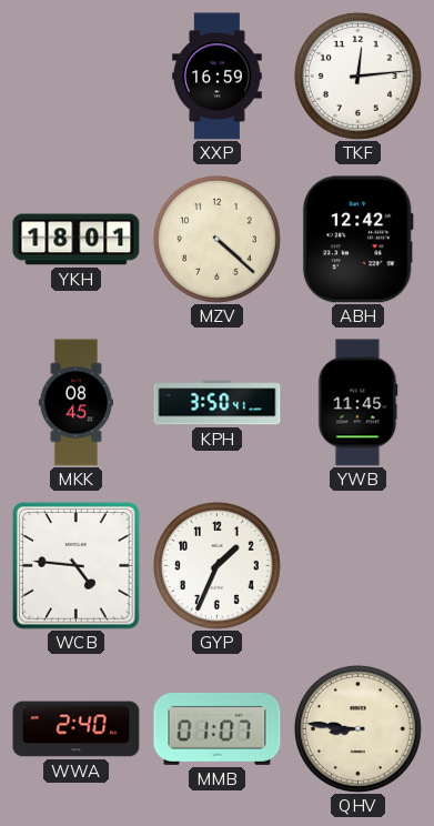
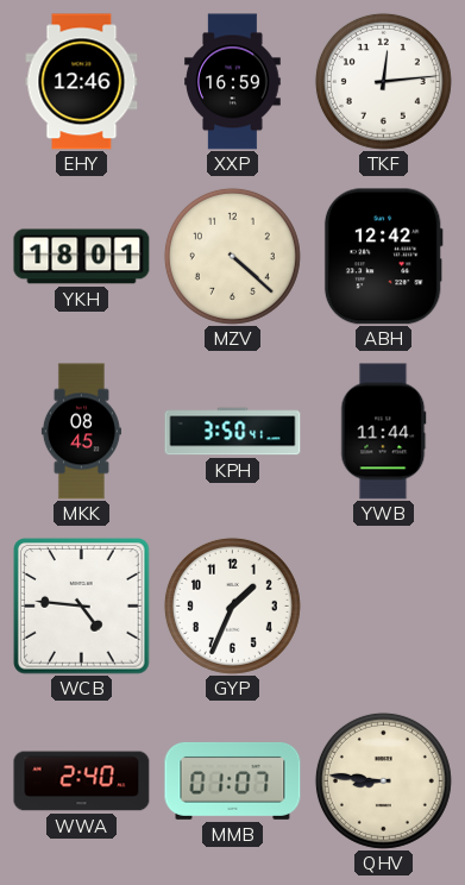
EHY: none -> 12:46 (82, 82)
YWB: 11:45 -> 11:44 (384, 432)
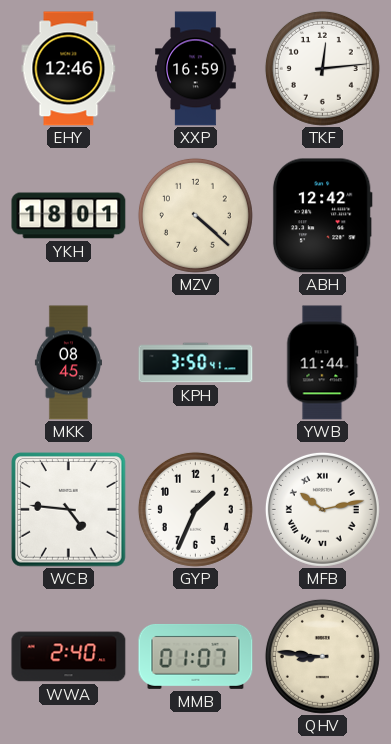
MFB: none -> 10:13 (322, 509)
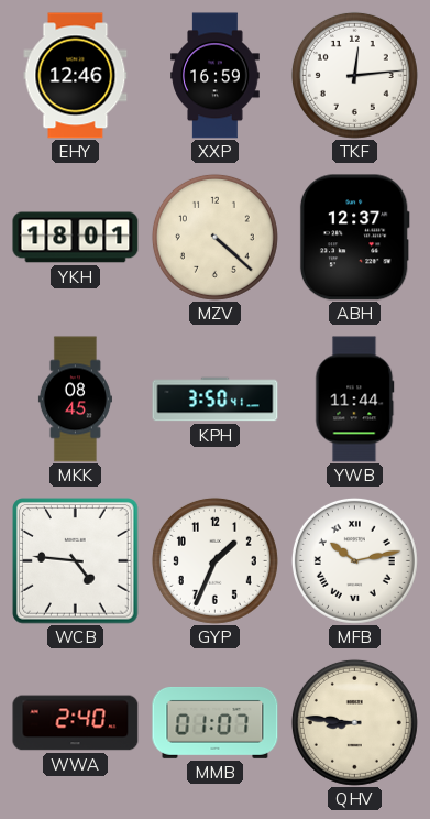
ABH: 12:42 -> 12:37 (354, 238)
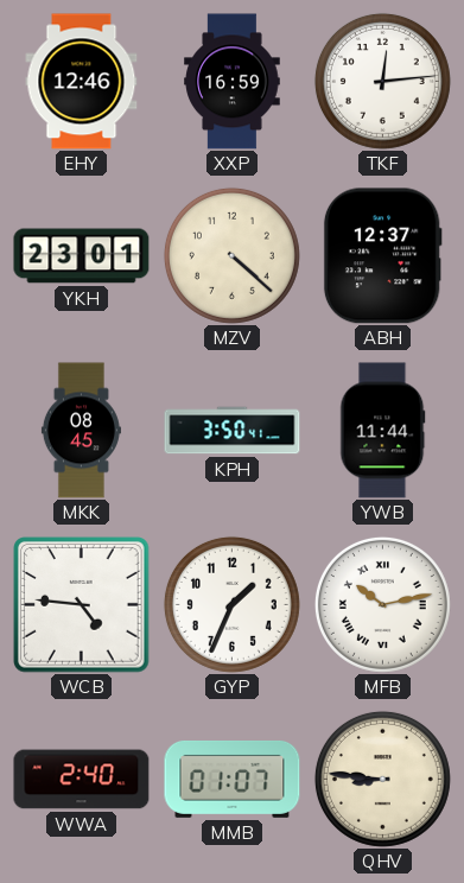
YKH: 18:01 -> 23:01 (82, 256)
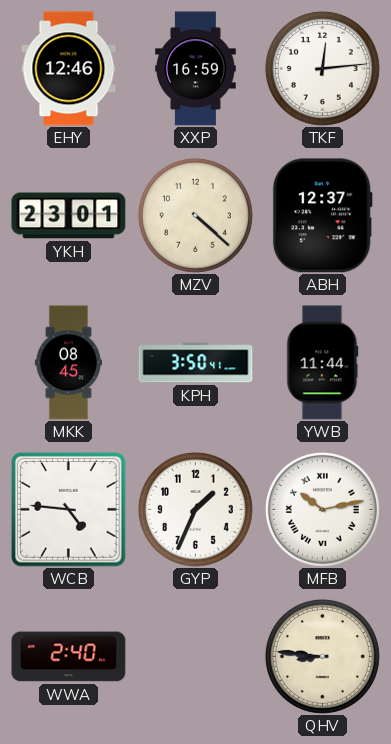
MMB: 01:07 -> none (233, 779)
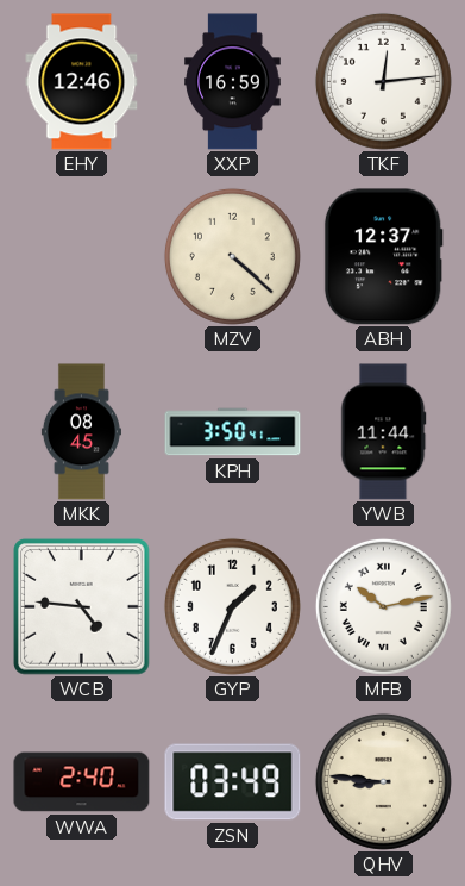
YKH: 23:01 -> none (69, 216)
ZSN: none -> 03:49 (233, 782)
